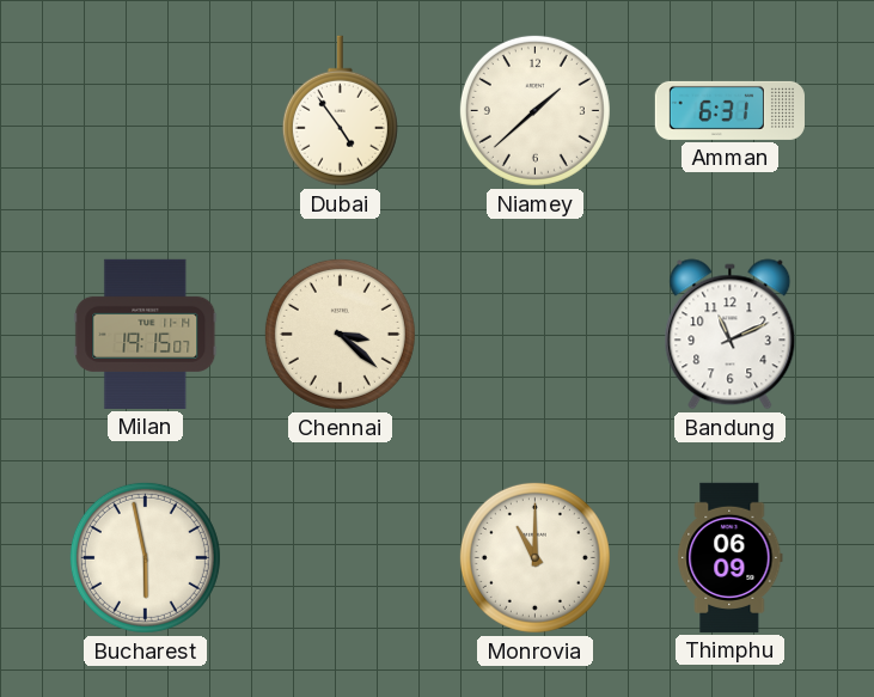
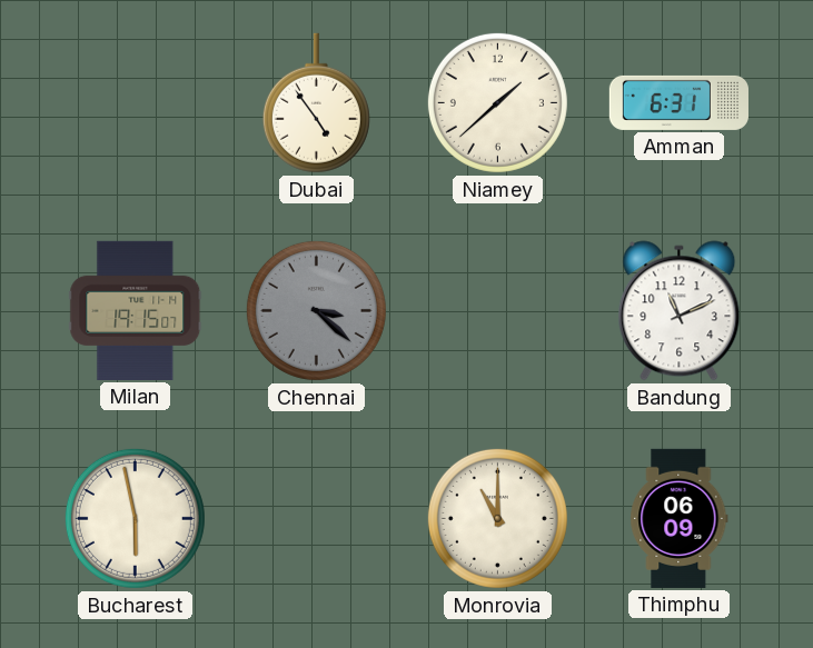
Chennai dial: cream -> grey (316, 310)
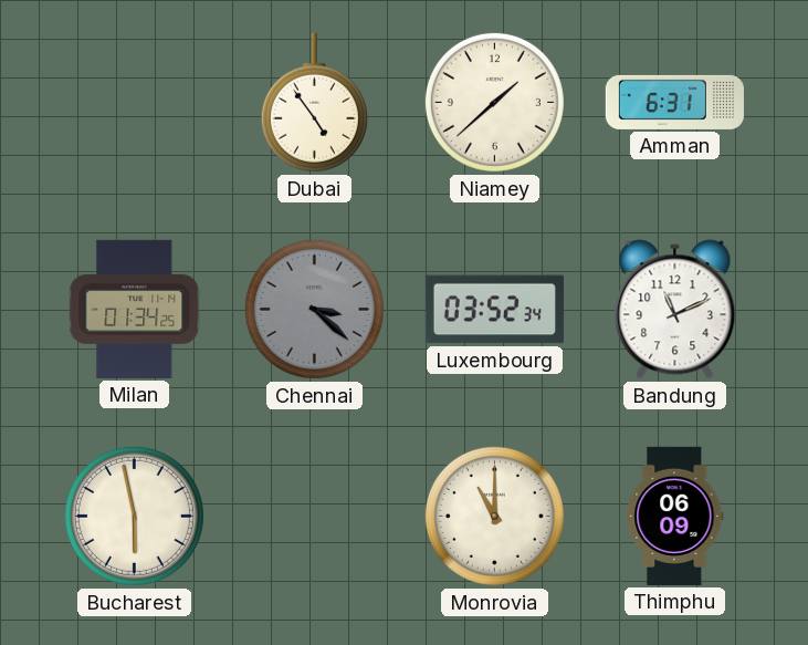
Milan: 19:15 -> 01:34 (135, 309)
Luxembourg: none -> 03:52 (494, 310)
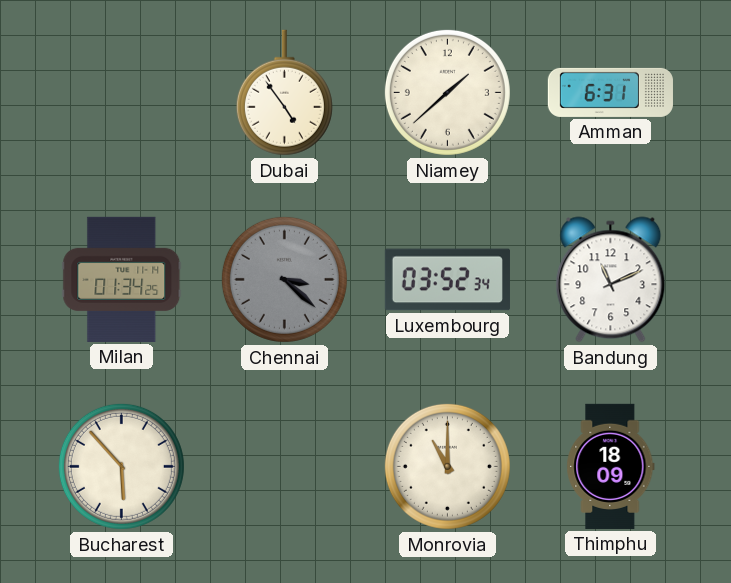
Bucharest: 5:58 -> 5:53 (121, 466)
Thimphu: 06:09 -> 18:09 (611, 466)
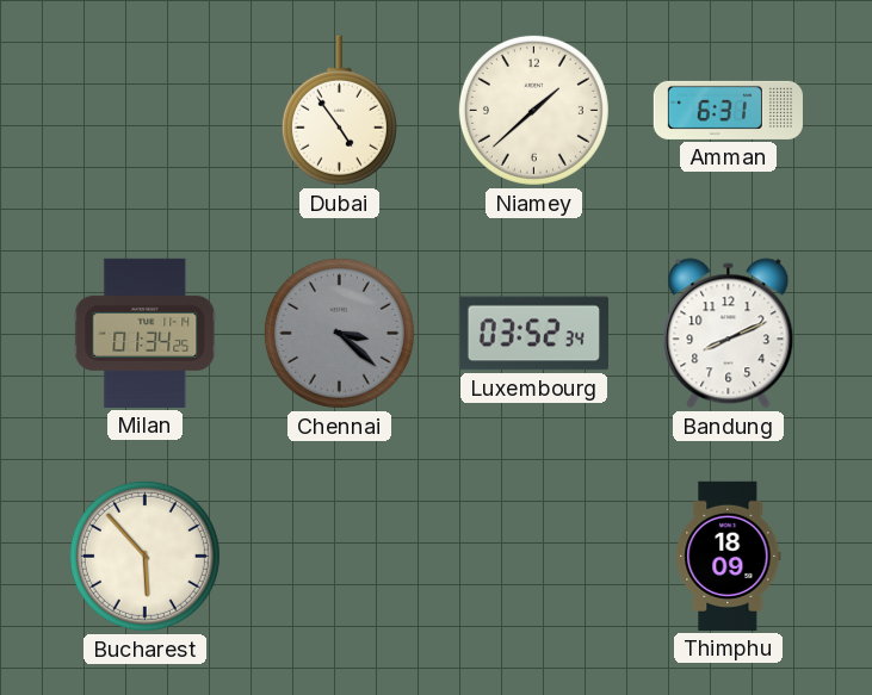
Bandung: 11:11 -> 8:11 (729, 334)
Monrovia: 11:00 -> none (447, 466)
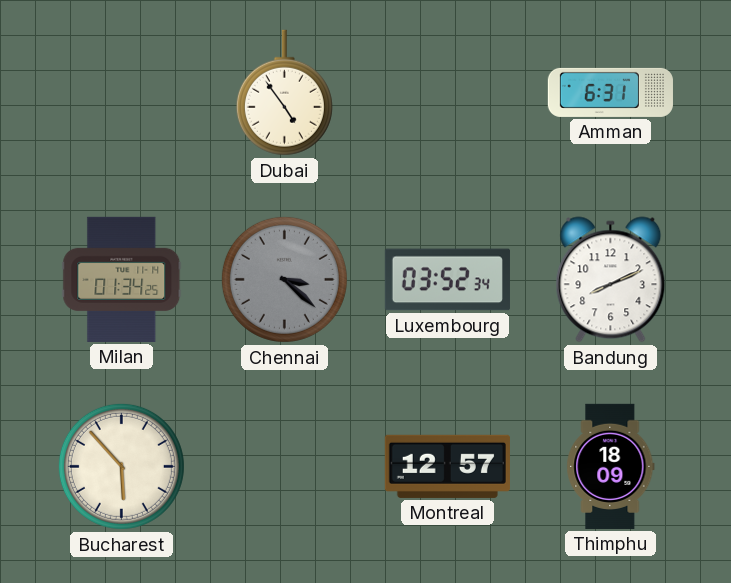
Niamey: 1:38 -> none (533, 110)
Montreal: none -> 12:57 (447, 466)
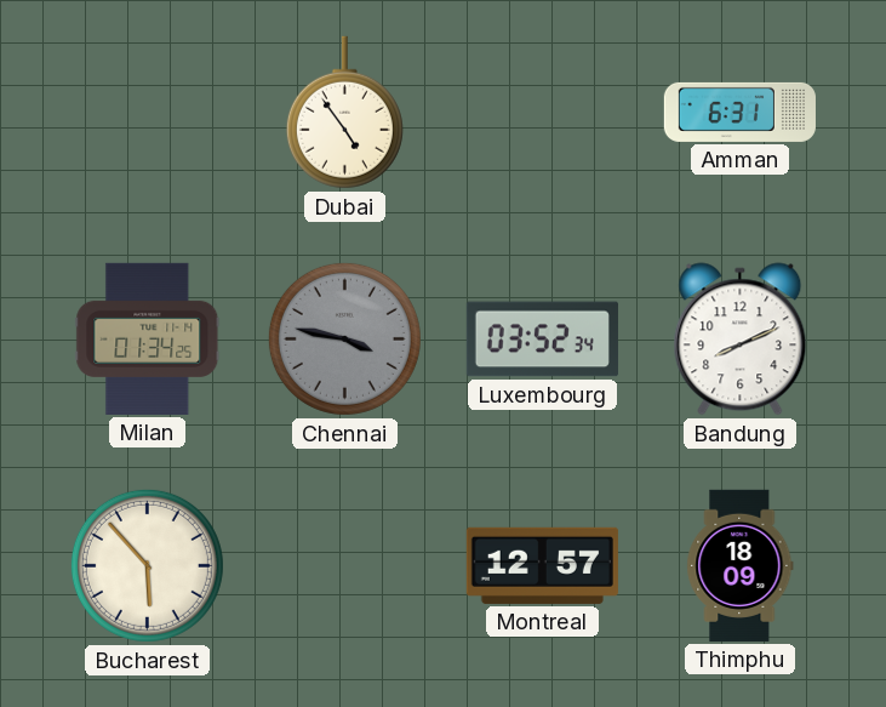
Chennai: 3:22 -> 3:47 (344, 338)
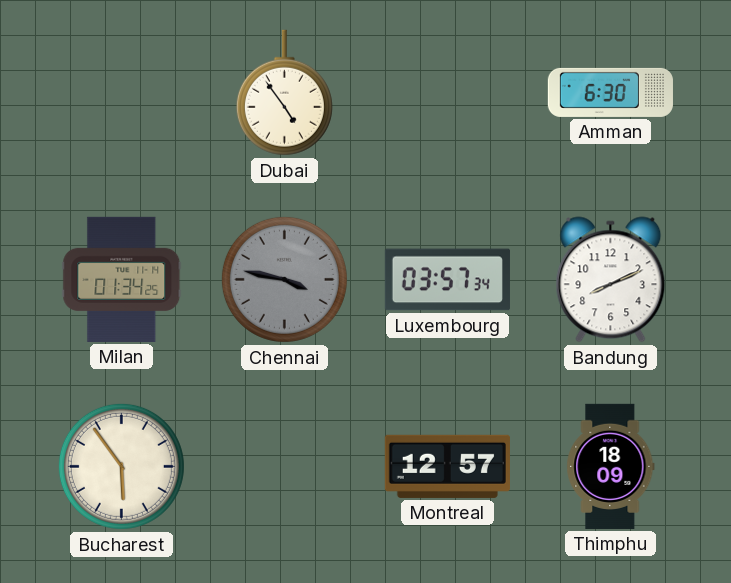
Amman: 6:31 -> 6:30 (610, 92)
Luxembourg: 03:52 -> 03:57 (447, 280)
Bucharest: 5:53 -> 5:54 (121, 466)
